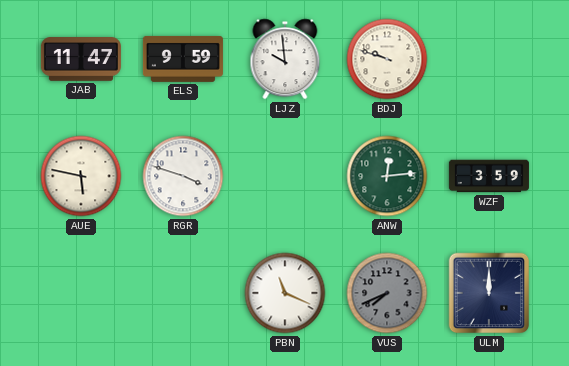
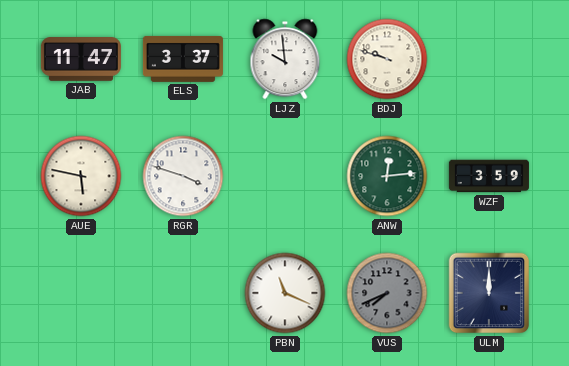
ELS: 9:59 -> 3:37 (183, 59)
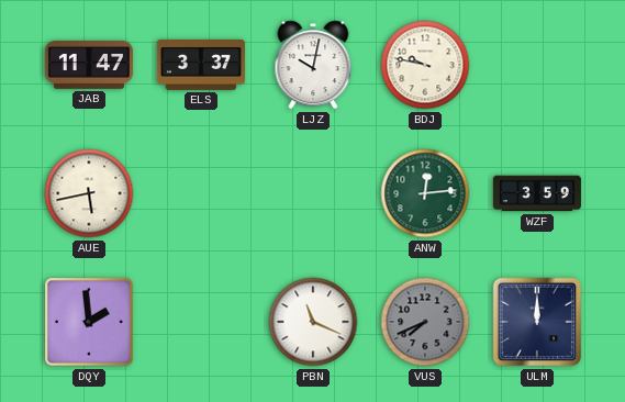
LJZ: 9:59 -> 10:02 (313, 65)
BDJ: 9:48 -> 9:47 (425, 65)
AUE: 5:47 -> 5:43 (89, 193)
RGR: 3:48 -> none (183, 176)
DQY: none -> 1:59 (89, 322)
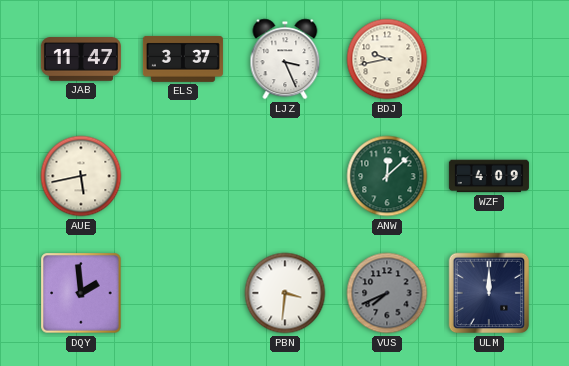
LJZ: 10:02 -> 3:26 (285, 59)
BDJ: 9:47 -> 9:43 (387, 59)
ANW: 12:14 -> 12:08 (387, 176)
WZF: 3:59 -> 4:09 (489, 176)
PBN: 11:19 -> 3:31 (285, 293)
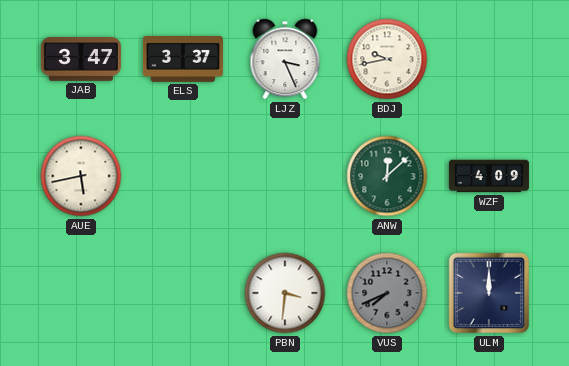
JAB: 11:47 -> 3:47 (81, 59)
DQY: 1:59 -> none (81, 293)
